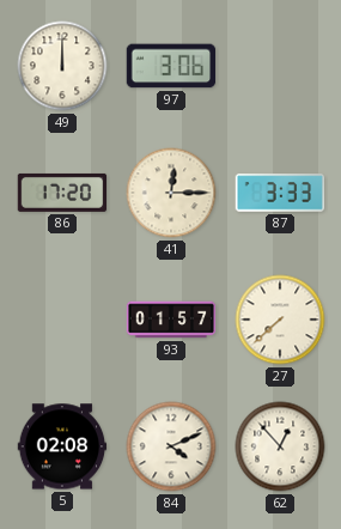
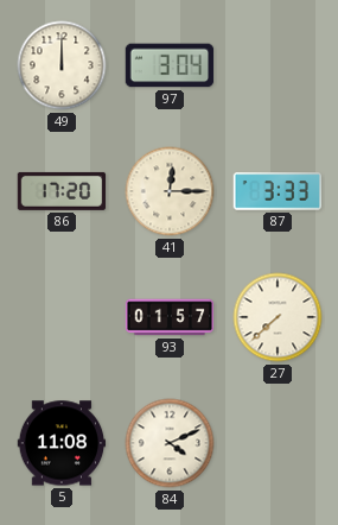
97: 3:06 -> 3:04 (170, 65)
5: 02:08 -> 11:08 (62, 443)
62: 12:53 -> none (280, 446)
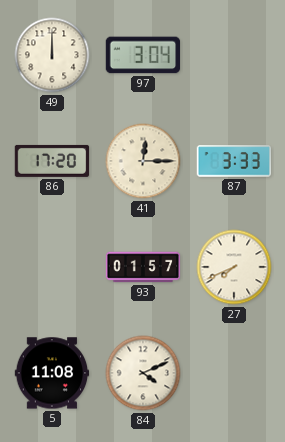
27: 7:38 -> 7:41 (234, 267)
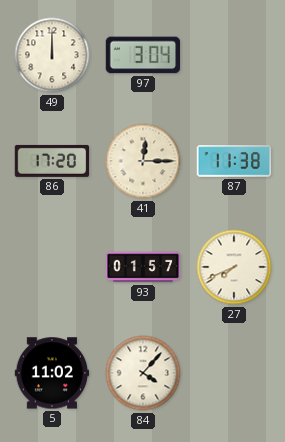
87: 3:33 -> 11:38 (234, 161)
5: 11:08 -> 11:02 (52, 373)
84: 4:11 -> 4:07 (143, 373)
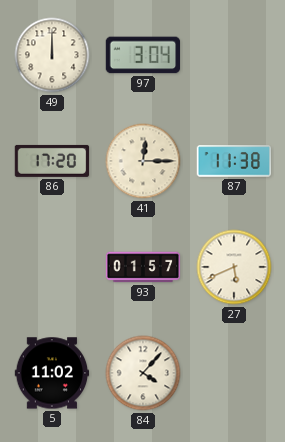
27: 7:41 -> 5:41 (234, 267)
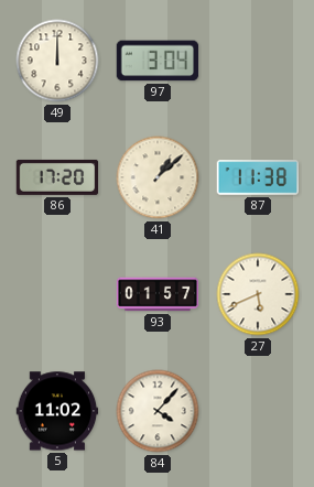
41: 12:15 -> 1:08 (158, 177)
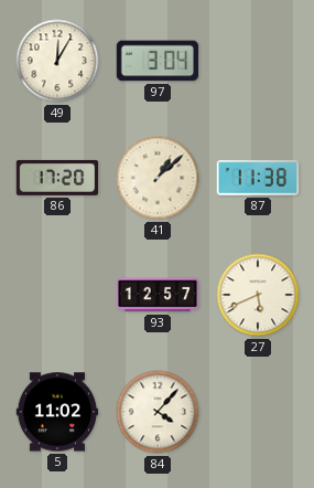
49: 12:00 -> 12:05 (57, 61)
93: 01:57 -> 12:57 (158, 295)
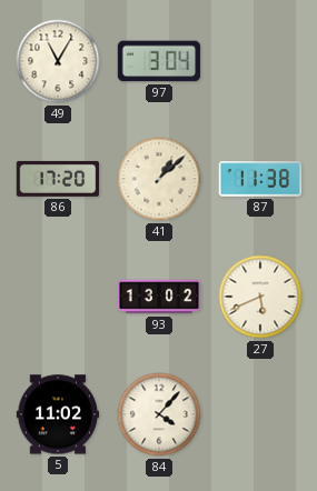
49: 12:05 -> 11:05 (58, 61)
93: 12:57 -> 13:02 (159, 297)
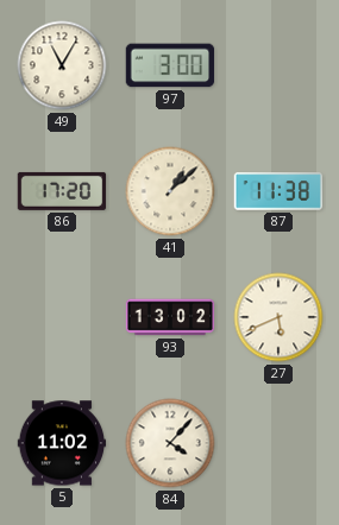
97: 3:04 -> 3:00 (170, 65)
